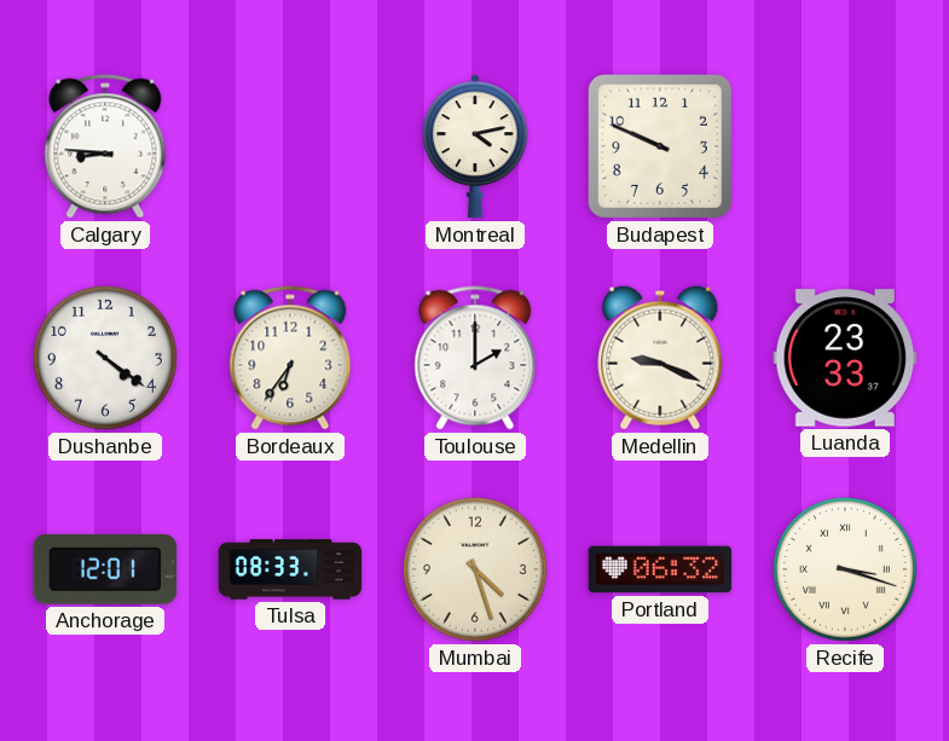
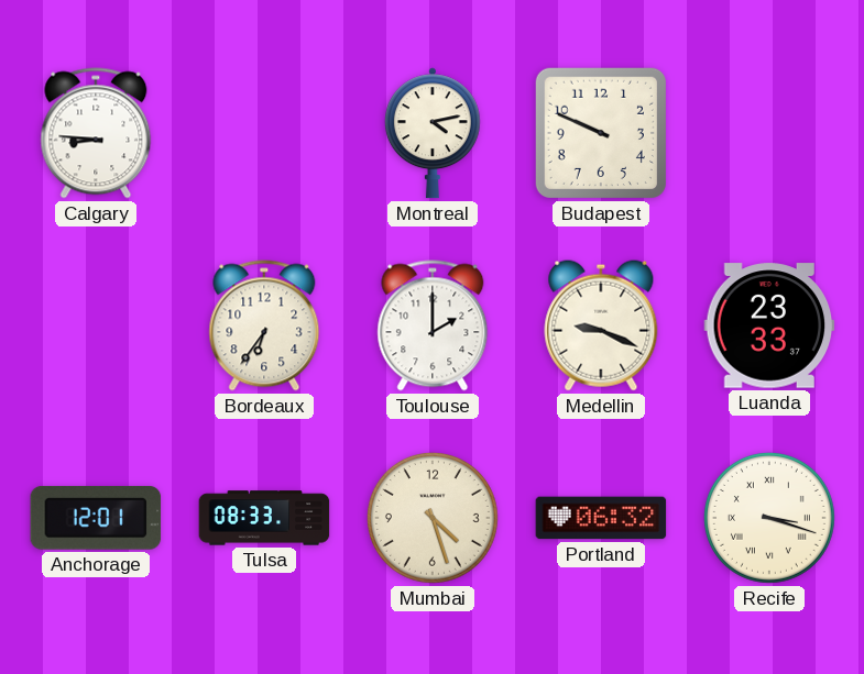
Dushanbe: 4:21 -> none (105, 358)
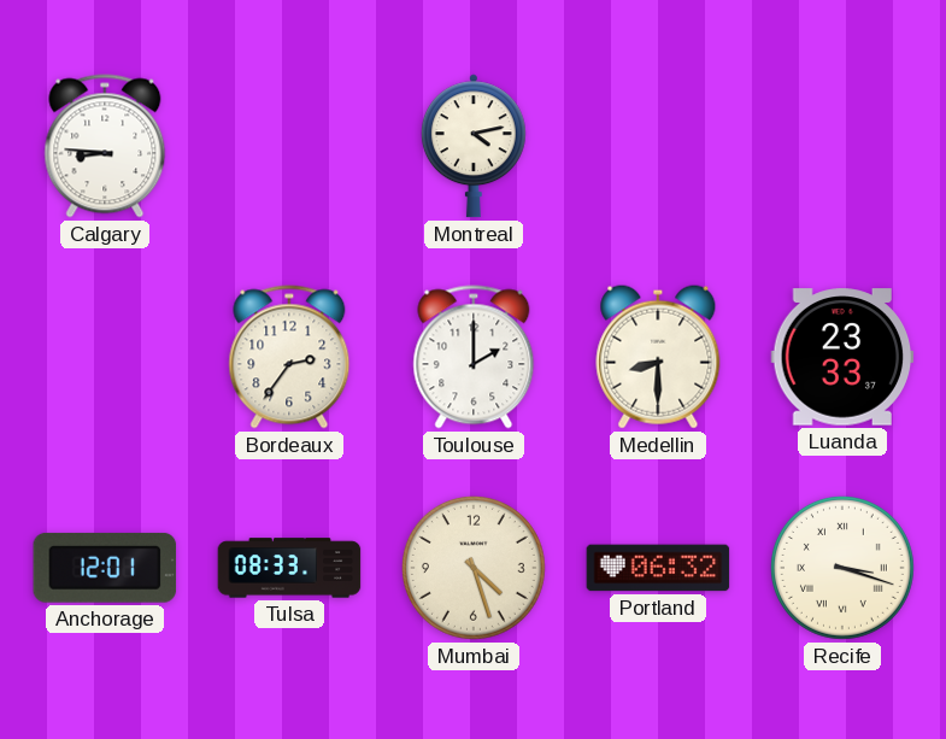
Budapest: 9:49 -> none (601, 133)
Bordeaux: 6:36 -> 2:36 (289, 357)
Medellin: 9:19 -> 8:30 (658, 357)
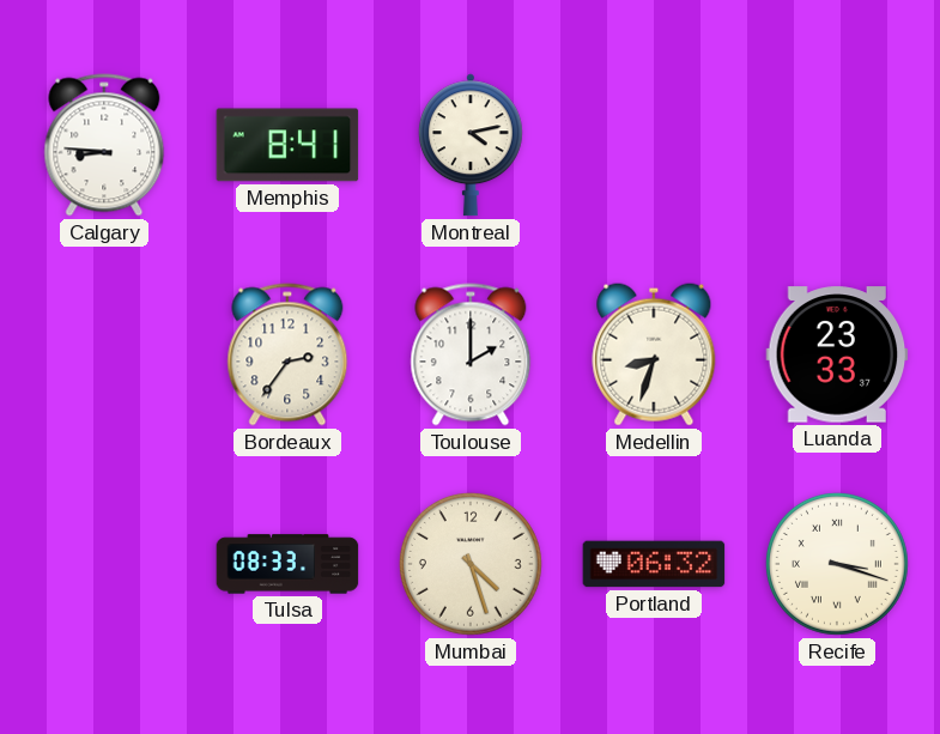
Memphis: none -> 8:41 (287, 145)
Medellin: 8:30 -> 8:33 (654, 354)
Anchorage: 12:01 -> none (105, 568)
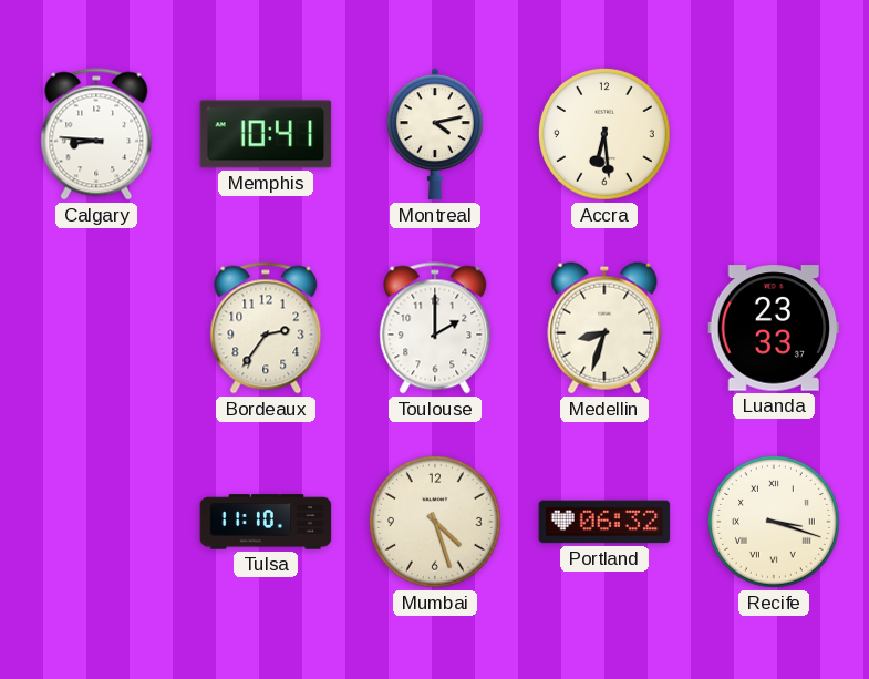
Memphis: 8:41 -> 10:41 (266, 134)
Accra: none -> 6:29 (604, 134)
Tulsa: 08:33 -> 11:10 (266, 522)
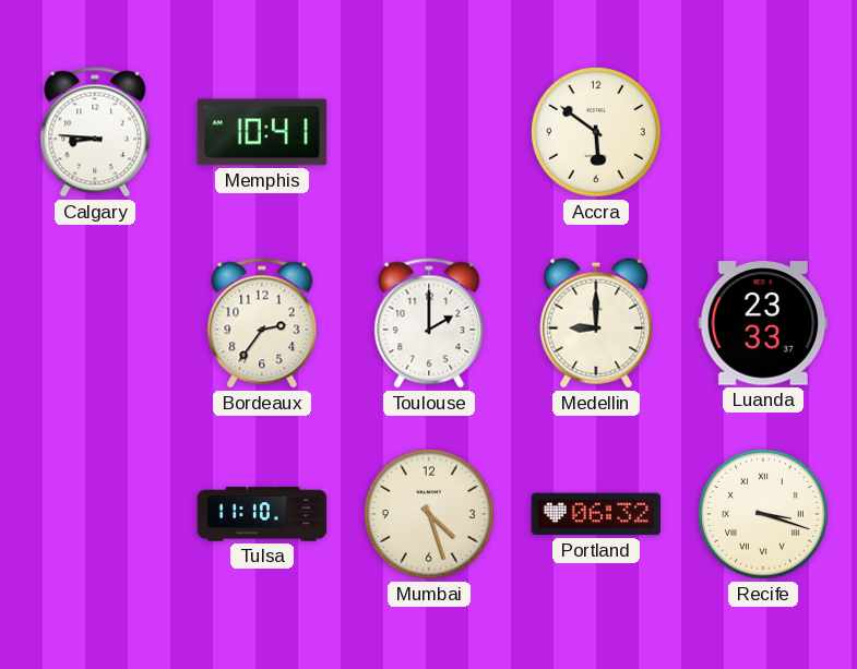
Montreal: 4:13 -> none (435, 134)
Accra: 6:29 -> 5:51 (596, 132)
Medellin: 8:33 -> 9:00 (596, 323)
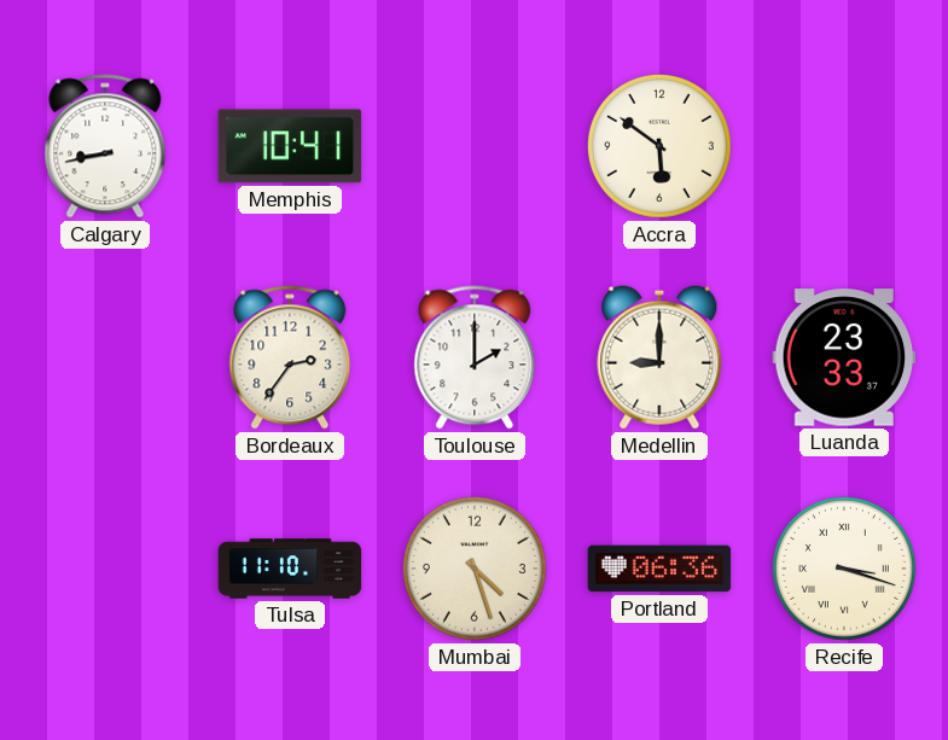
Calgary: 8:46 -> 8:43 (105, 146)
Portland: 06:32 -> 06:36 (659, 569)
